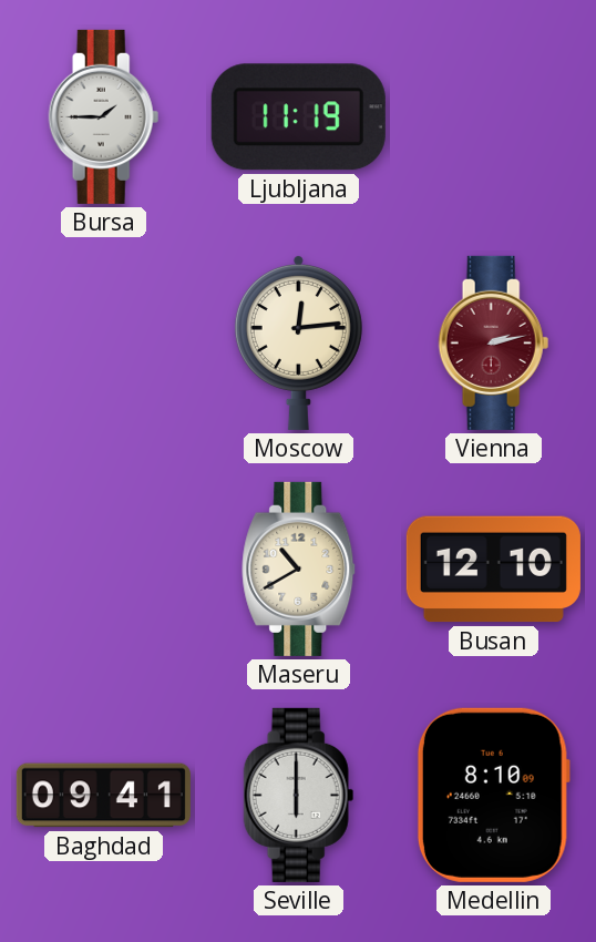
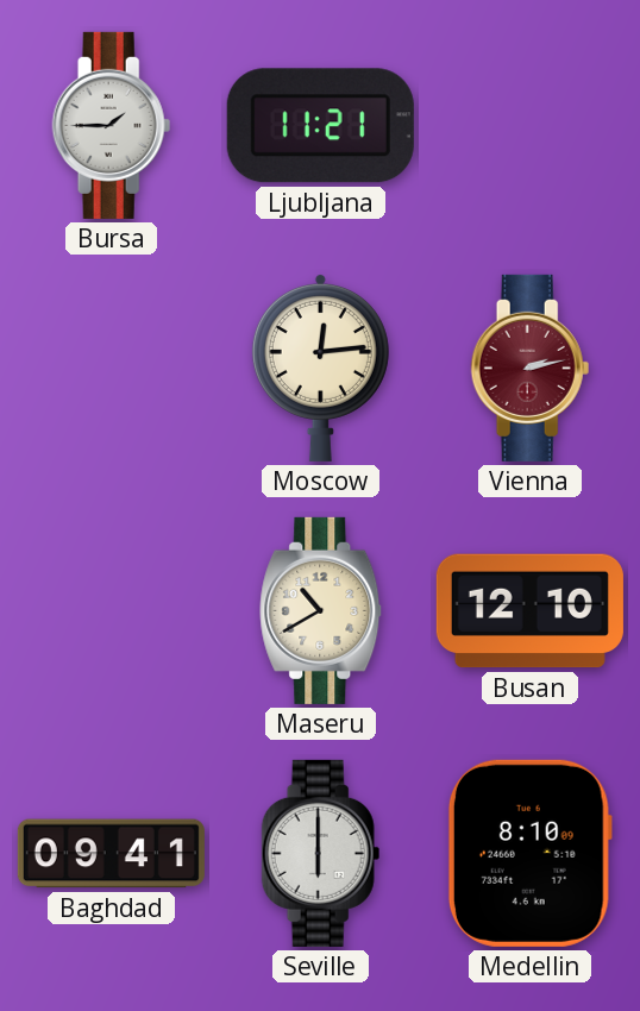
Ljubljana: 11:19 -> 11:21 (320, 126)
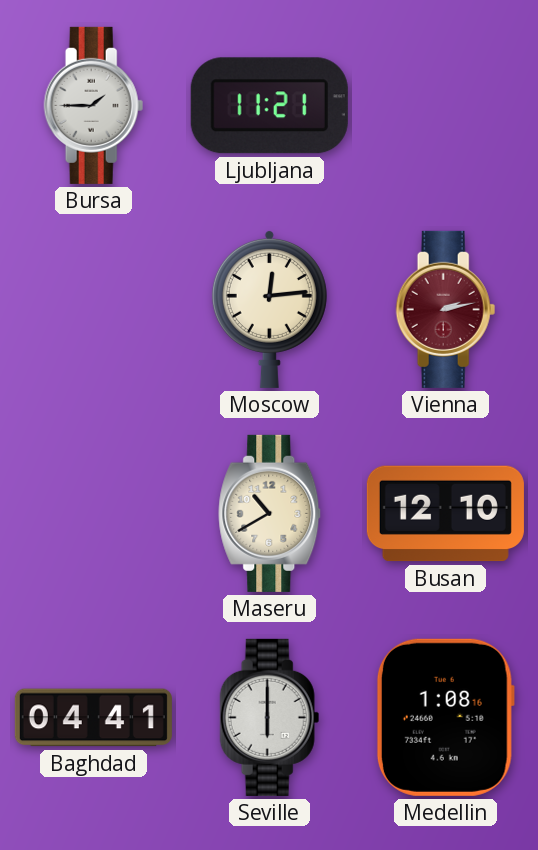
Baghdad: 09:41 -> 04:41 (93, 718)
Medellin: 8:10 -> 1:08 (445, 717)
